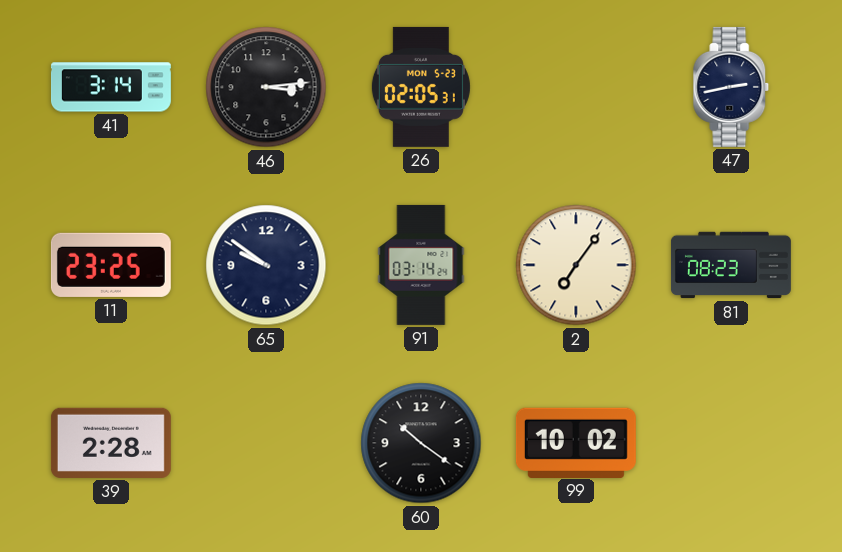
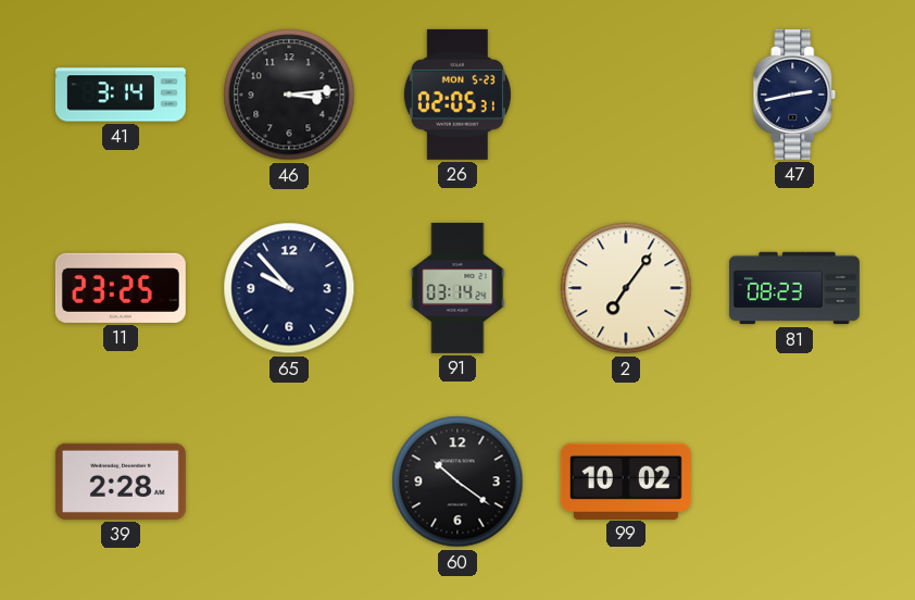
65: 9:51 -> 9:53 (289, 288)
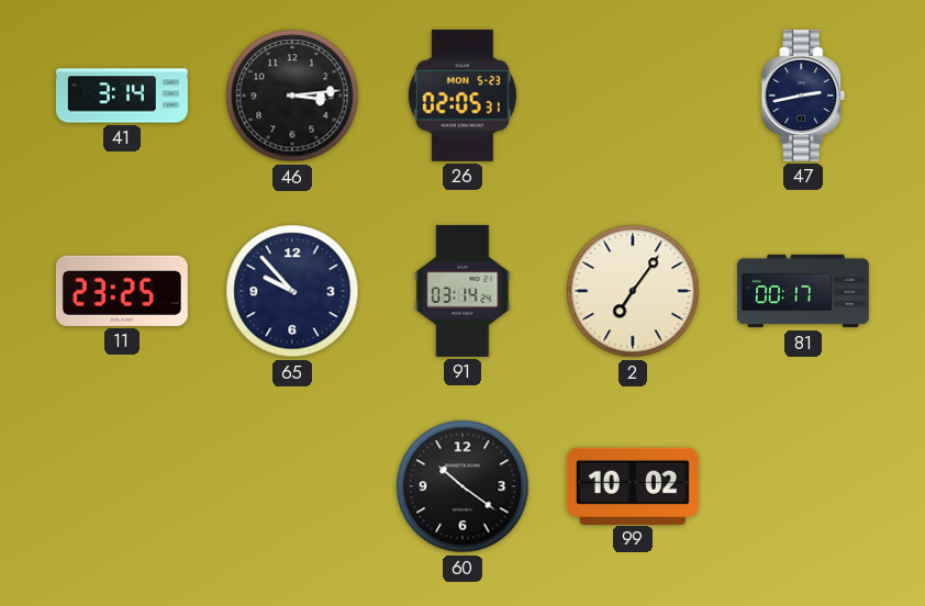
81: 08:23 -> 00:17 (803, 291)
39: 2:28 -> none (121, 482)
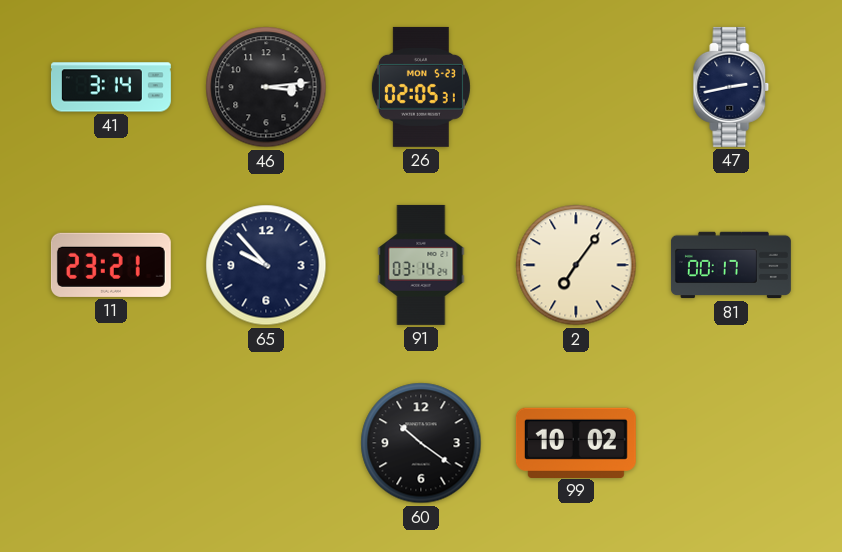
11: 23:25 -> 23:21 (111, 265)
